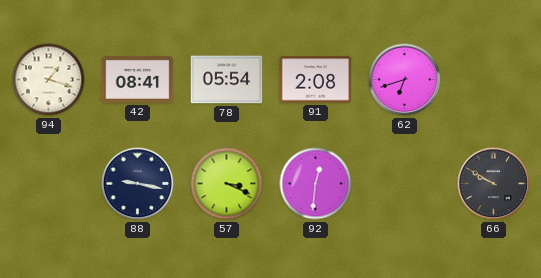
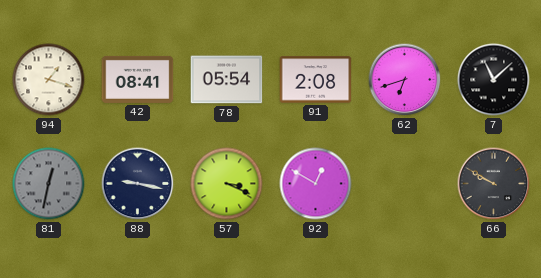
7: none -> 11:08 (494, 80)
81: none -> 12:32 (49, 184)
92: 12:31 -> 12:50 (316, 184)
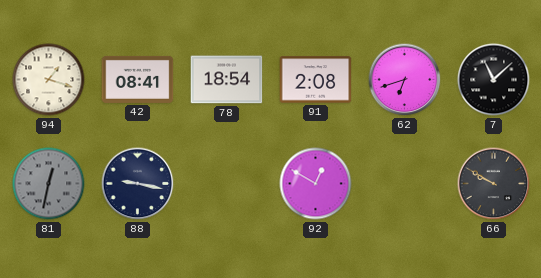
78: 05:54 -> 18:54 (227, 80)
57: 3:19 -> none (227, 184)
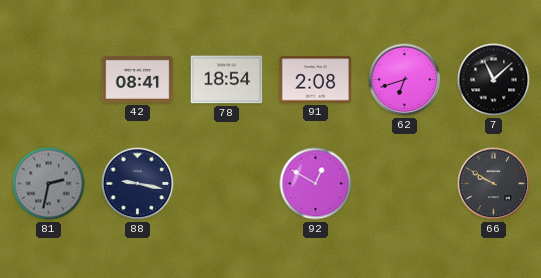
94: 1:18 -> none (49, 80)
81: 12:32 -> 2:32 (49, 184)
